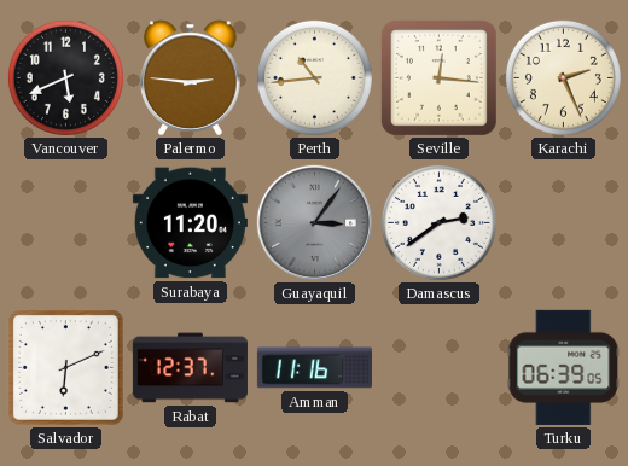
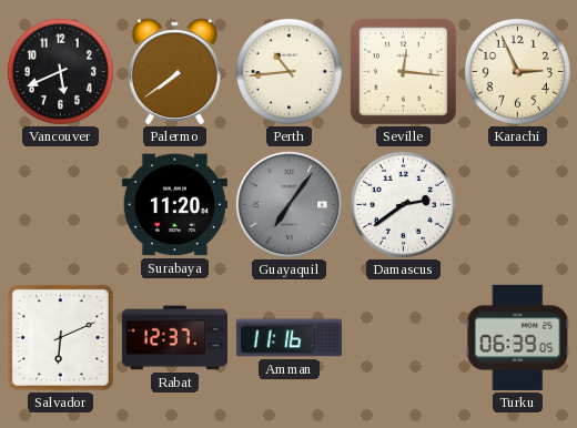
Palermo: 2:46 -> 7:39 (175, 72)
Karachi: 2:26 -> 2:56 (517, 71)
Guayaquil: 3:06 -> 7:06 (288, 204)
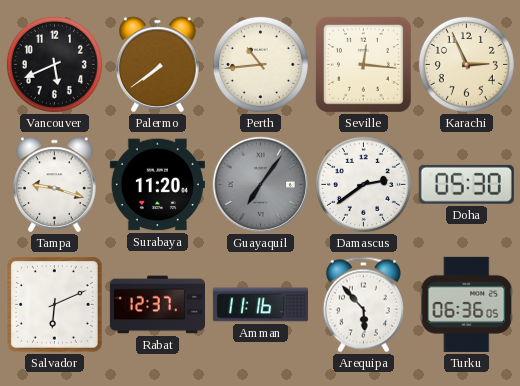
Tampa: none -> 9:18 (55, 185)
Doha: none -> 05:30 (466, 184)
Arequipa: none -> 5:53 (363, 305)
Turku: 06:39 -> 06:36 (467, 304)
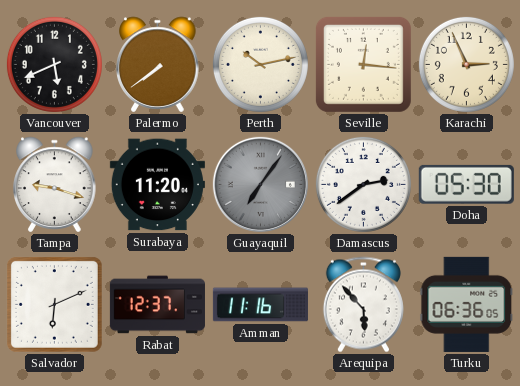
Perth: 10:44 -> 10:13 (260, 64)
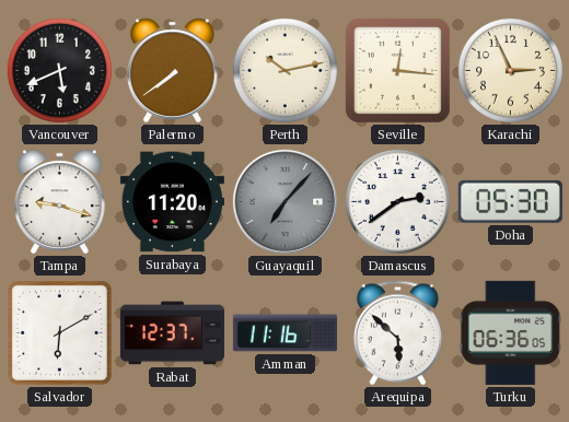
Guayaquil: 7:06 -> 7:07 (284, 201)
Salvador: 6:11 -> 6:10 (59, 332)
Arequipa: 5:53 -> 5:52 (397, 333)
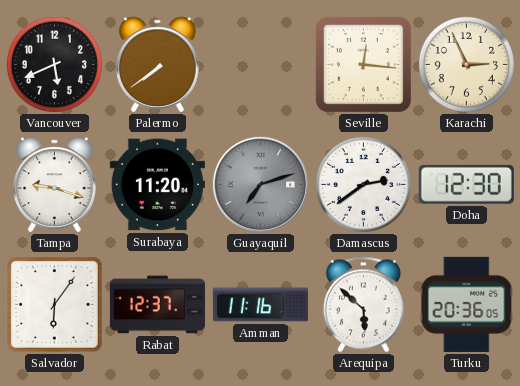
Perth: 10:13 -> none (284, 70)
Guayaquil: 7:07 -> 7:12 (260, 184)
Doha: 05:30 -> 12:30 (466, 184)
Salvador: 6:10 -> 6:06 (54, 304)
Turku: 06:36 -> 20:36 (467, 304)
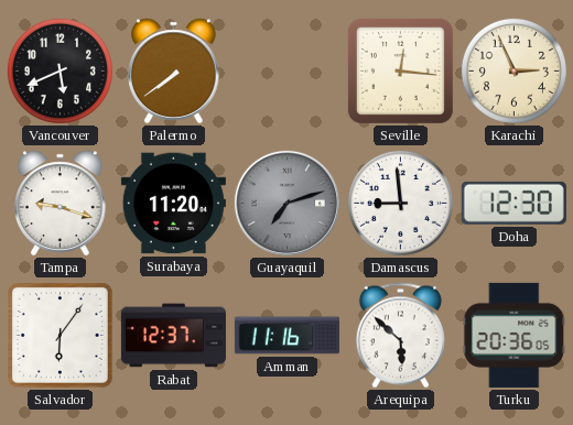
Damascus: 2:39 -> 8:59 (400, 203)
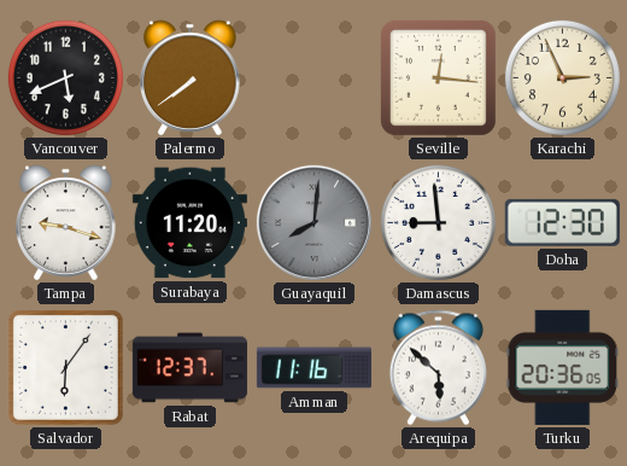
Guayaquil: 7:12 -> 8:01 (313, 222)
